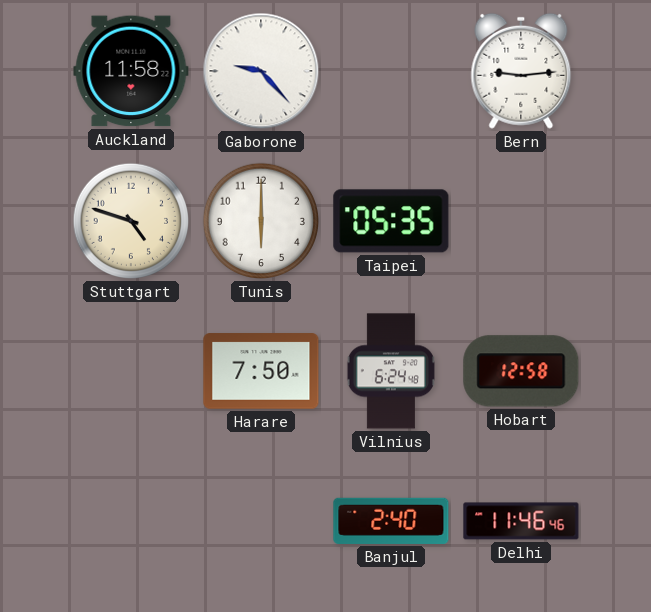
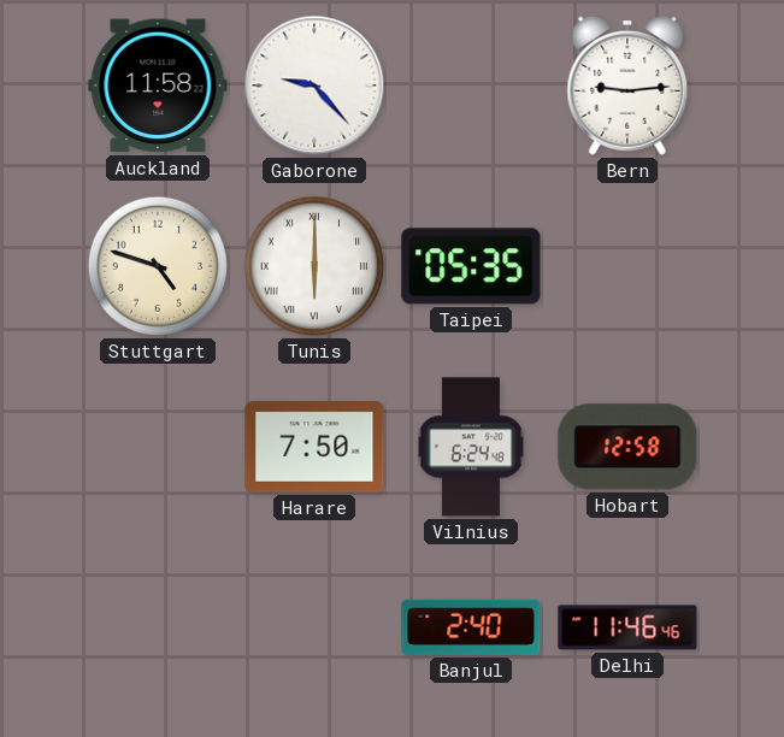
Tunis numerals: Arabic -> Roman (314, 266)
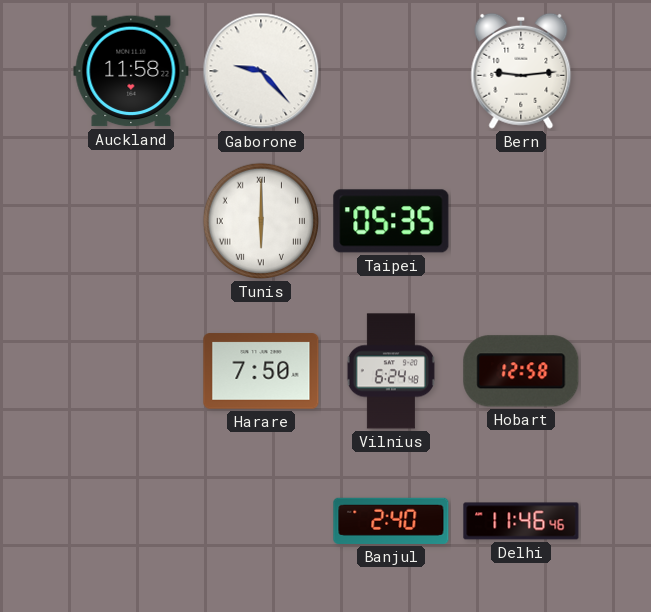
Stuttgart: 4:48 -> none (158, 266)
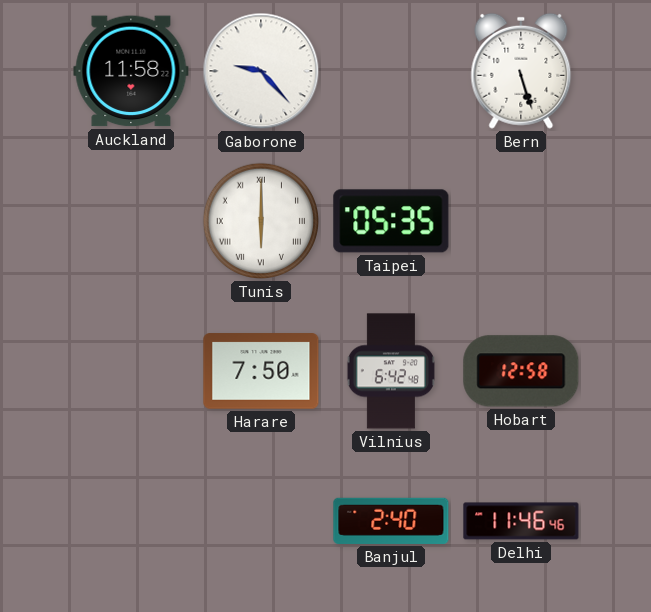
Bern: 9:14 -> 5:27 (521, 71)
Vilnius: 6:24 -> 6:42 (391, 371)
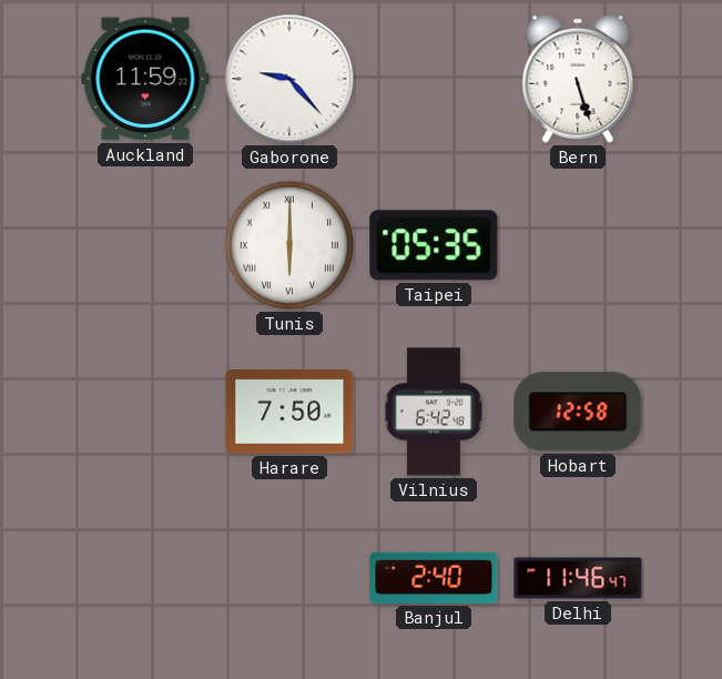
Auckland: 11:58 -> 11:59 (145, 79)
Delhi: 11:46:46 -> 11:46:47 (578, 578)
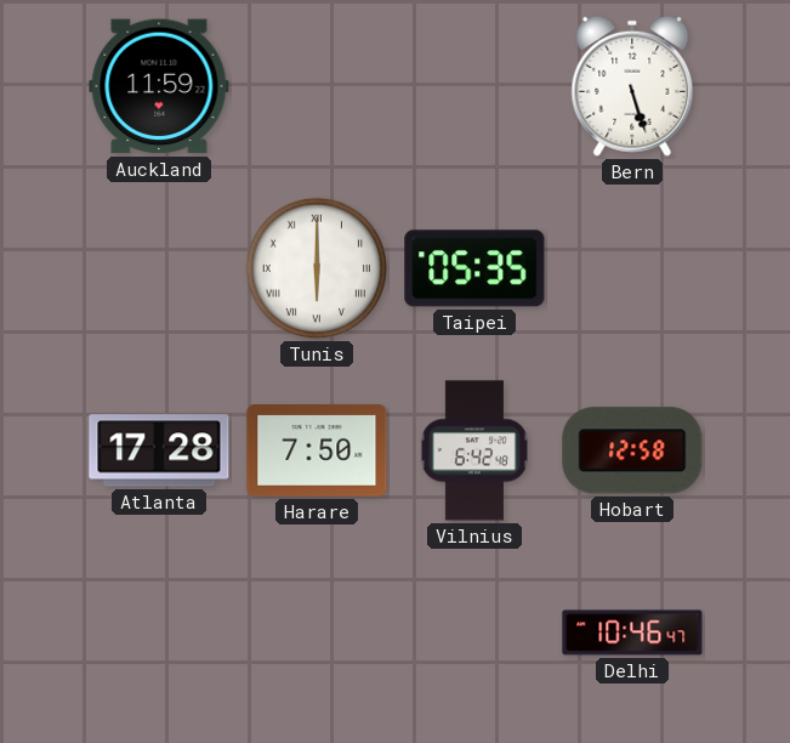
Gaborone: 9:23 -> none (289, 79)
Atlanta: none -> 17:28 (159, 450)
Banjul: 2:40 -> none (434, 578)
Delhi: 11:46 -> 10:46 (632, 633)
